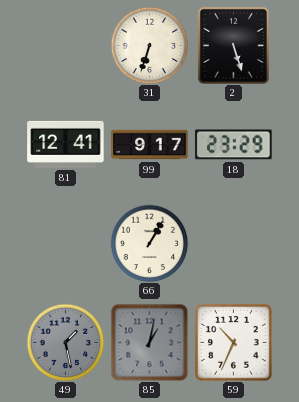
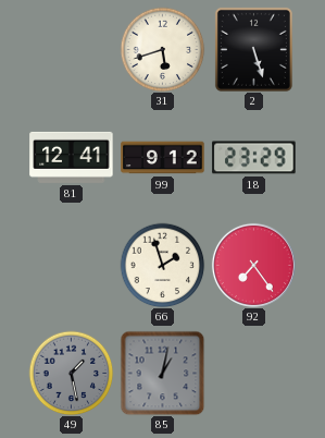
31: 6:33 -> 5:42 (162, 49)
99: 9:17 -> 9:12 (163, 158)
66: 1:05 -> 1:57 (162, 265)
92: none -> 7:24 (253, 265)
59: 10:34 -> none (234, 343)
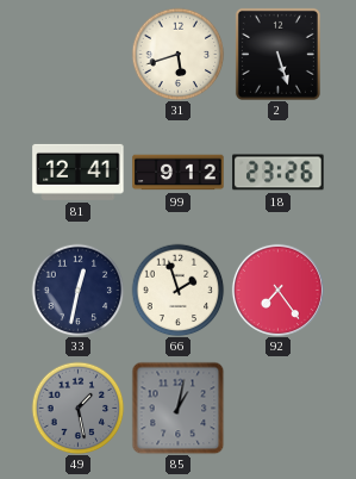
18: 23:29 -> 23:26 (279, 173)
33: none -> 12:32 (77, 290)
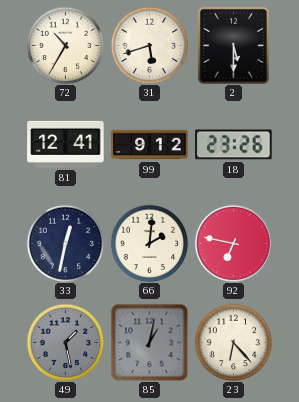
72: none -> 10:35 (65, 45)
2: 5:27 -> 5:30 (233, 45)
66: 1:57 -> 2:01 (149, 243)
92: 7:24 -> 6:47 (233, 243)
23: none -> 6:23 (233, 342)
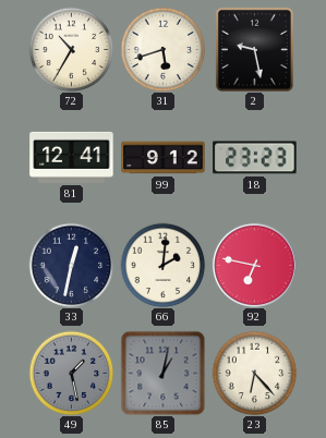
2: 5:30 -> 9:28 (254, 49)
18: 23:26 -> 23:23 (255, 158)
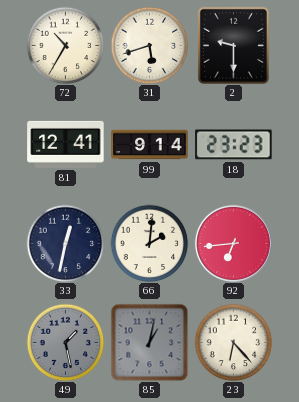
2: 9:28 -> 9:30 (233, 45)
99: 9:12 -> 9:14 (150, 145)
92: 6:47 -> 6:44 (233, 243)
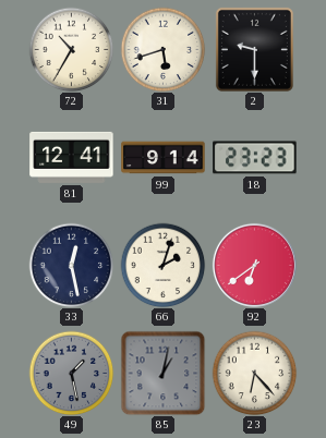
33: 12:32 -> 12:28 (71, 265)
66: 2:01 -> 2:03 (162, 265)
92: 6:44 -> 6:39 (254, 265)
